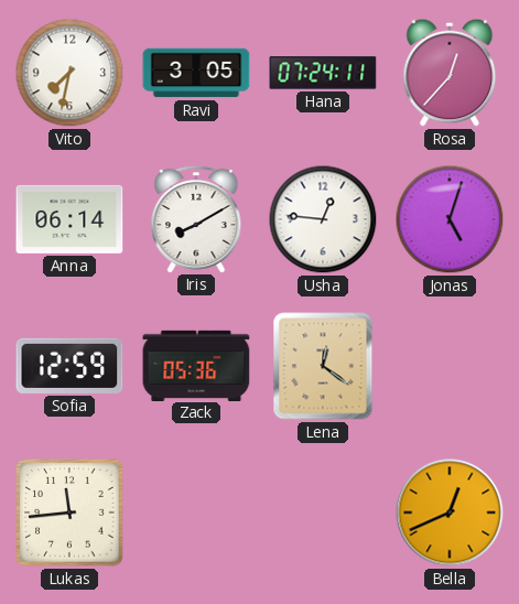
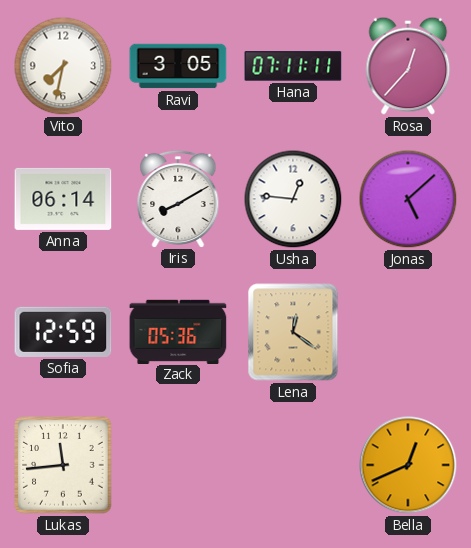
Hana: 07:24 -> 07:11 (293, 66)
Jonas: 5:03 -> 5:08 (408, 199)
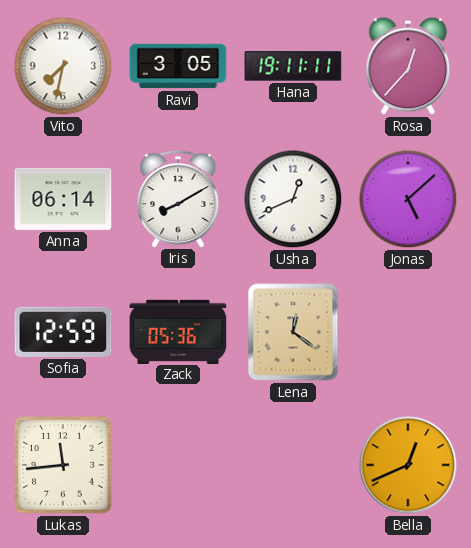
Hana: 07:11 -> 19:11 (293, 66)
Usha: 12:46 -> 12:41 (293, 199)
